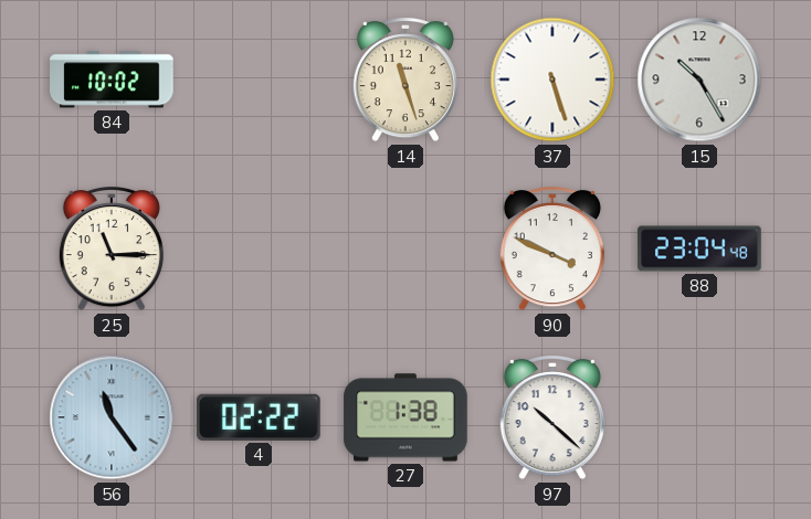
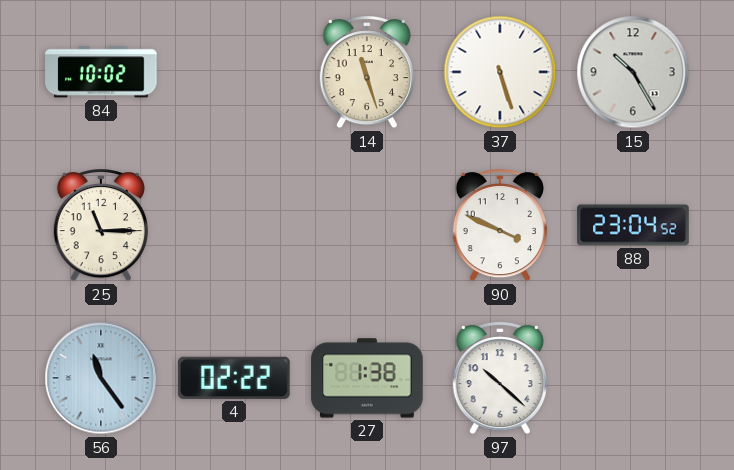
88: 23:04:48 -> 23:04:52 (633, 225)
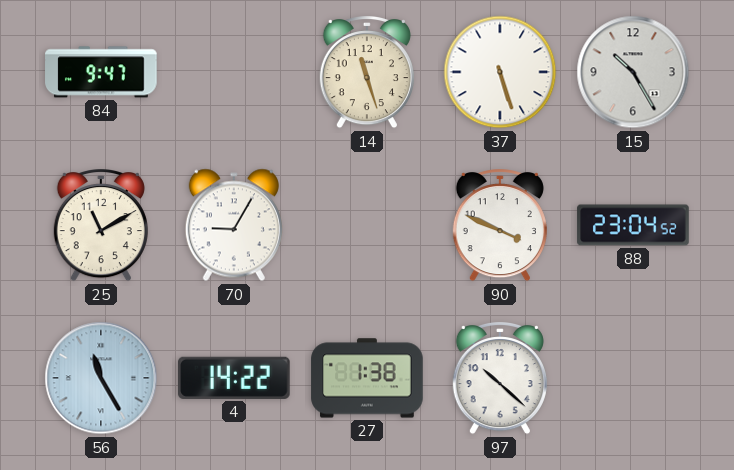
84: 10:02 -> 9:47 (101, 72)
25: 11:15 -> 11:10 (101, 226)
70: none -> 9:05 (234, 225)
56: 11:24 -> 11:25 (101, 378)
4: 02:22 -> 14:22 (235, 378)
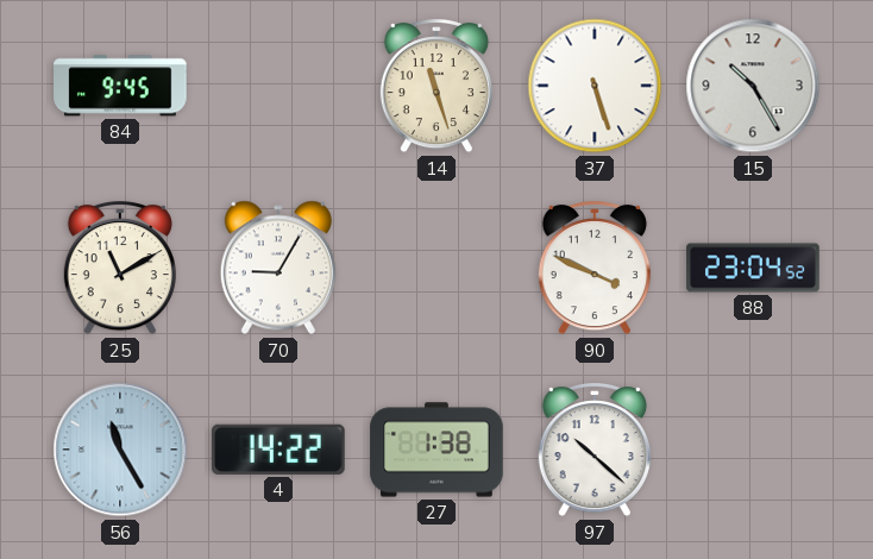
84: 9:47 -> 9:45 (120, 86)
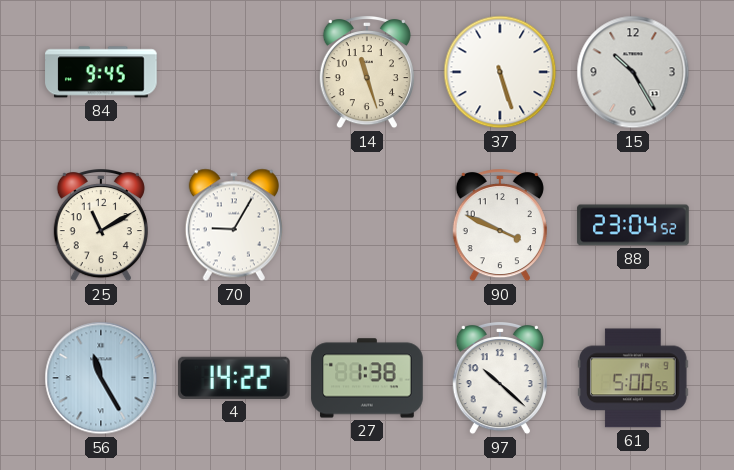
61: none -> 5:00 (634, 378)
